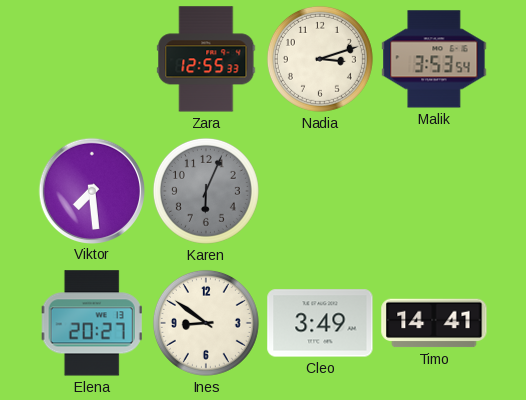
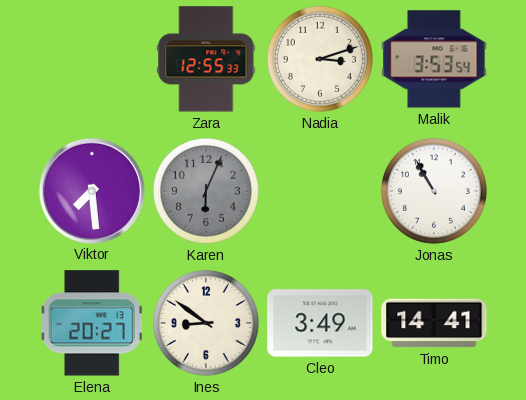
Jonas: none -> 10:55 (434, 191)
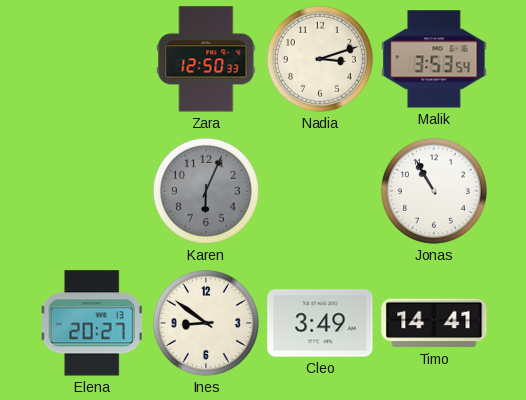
Zara: 12:55 -> 12:50 (206, 59)
Viktor: 7:29 -> none (91, 190)
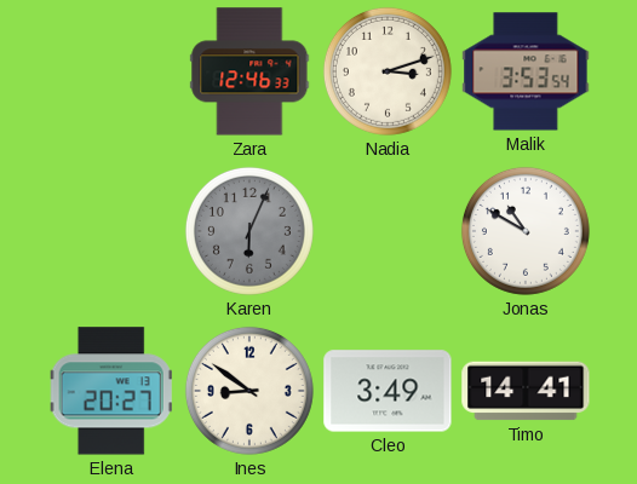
Zara: 12:50 -> 12:46 (249, 71)
Jonas: 10:55 -> 10:50 (526, 231)
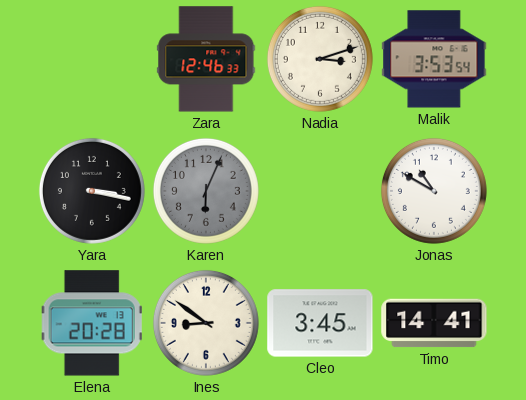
Yara: none -> 3:17 (92, 191)
Elena: 20:27 -> 20:28 (92, 323)
Cleo: 3:49 -> 3:45 (320, 323)
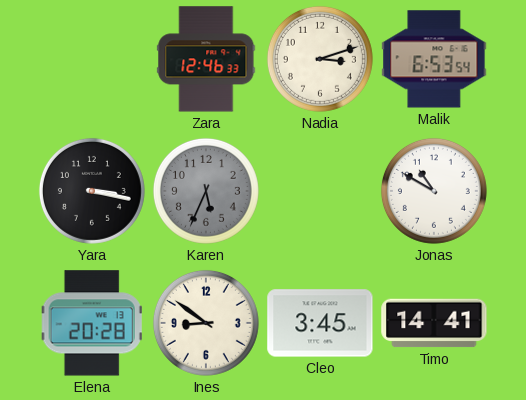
Malik: 3:53 -> 6:53 (434, 59)
Karen: 6:04 -> 5:34 (206, 191)
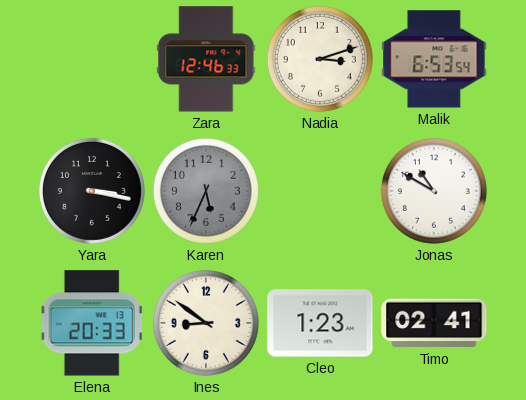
Elena: 20:28 -> 20:33 (92, 323)
Cleo: 3:45 -> 1:23 (320, 323)
Timo: 14:41 -> 02:41 (434, 323)
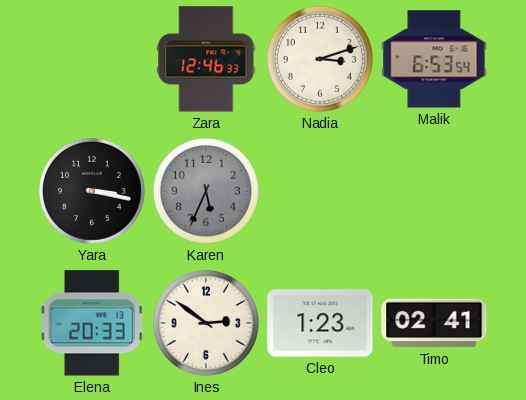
Jonas: 10:50 -> none (434, 191)
Ines: 8:51 -> 2:51 (206, 323)
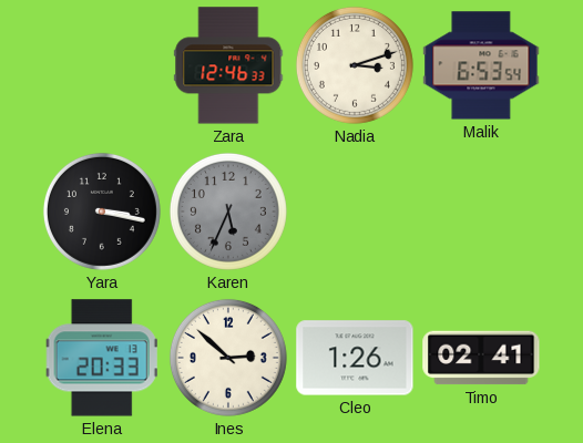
Ines: 2:51 -> 2:52 (228, 358)
Cleo: 1:23 -> 1:26 (355, 358)
